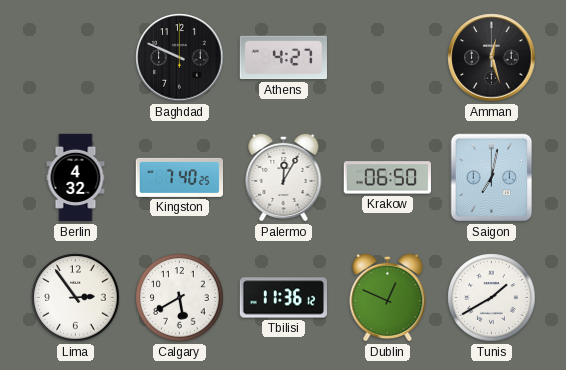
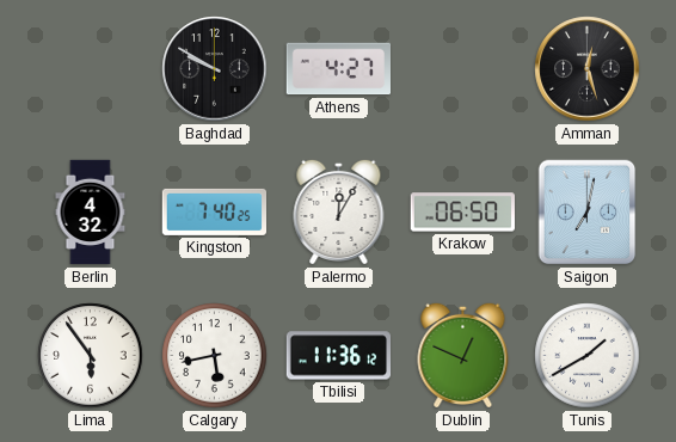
Baghdad: 9:49 -> 9:50 (215, 69)
Lima: 2:54 -> 5:54 (91, 356)
Calgary: 5:40 -> 5:43 (215, 356)
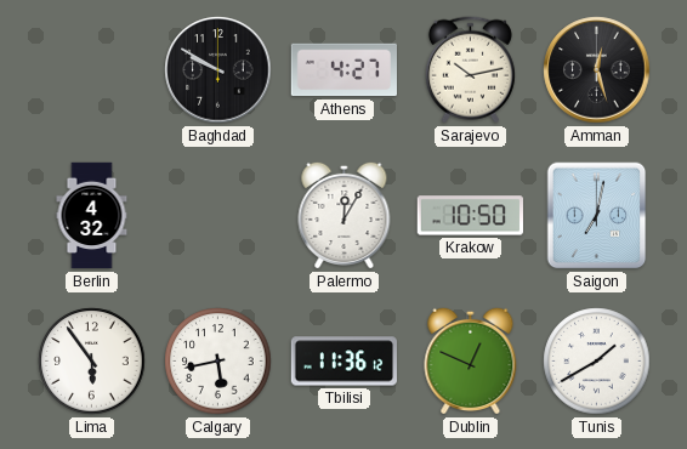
Sarajevo: none -> 10:13 (470, 70)
Kingston: 7:40 -> none (214, 211)
Krakow: 06:50 -> 10:50 (470, 216)
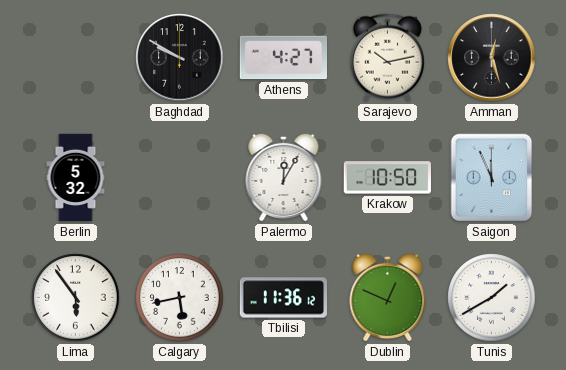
Berlin: 4:32 -> 5:32 (76, 178)
Saigon: 7:02 -> 11:56 (492, 178)
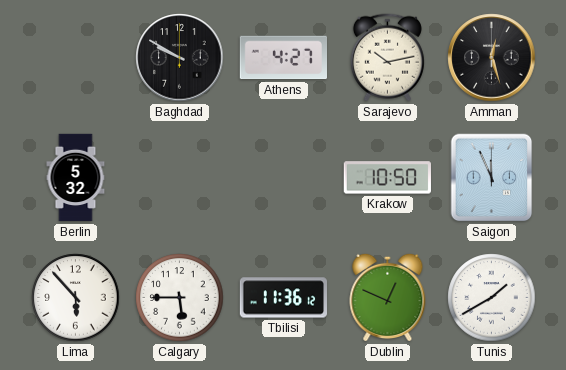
Palermo: 12:05 -> none (284, 177)
Lima: 5:54 -> 5:53 (76, 298)
Calgary: 5:43 -> 5:45 (180, 298)
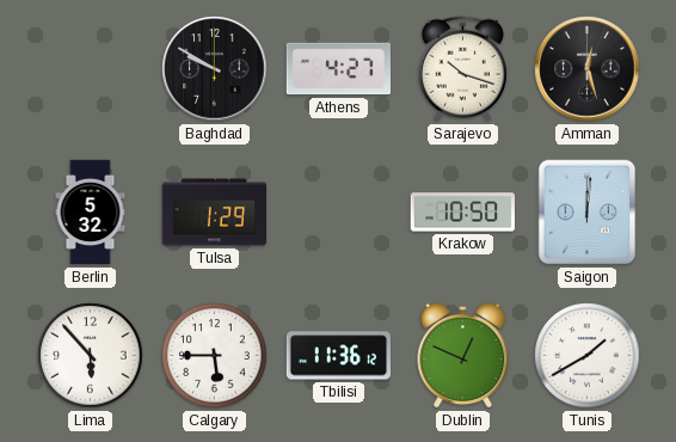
Sarajevo: 10:13 -> 10:18 (462, 69)
Tulsa: none -> 1:29 (215, 213)
Saigon: 11:56 -> 12:01 (588, 213)
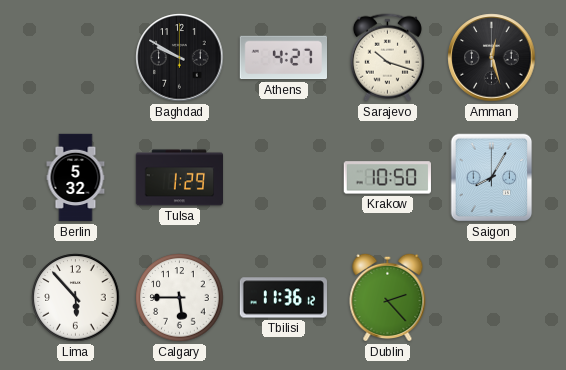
Saigon: 12:01 -> 8:05 (492, 178)
Dublin: 12:49 -> 2:23 (388, 297)
Tunis: 1:40 -> none (588, 356)
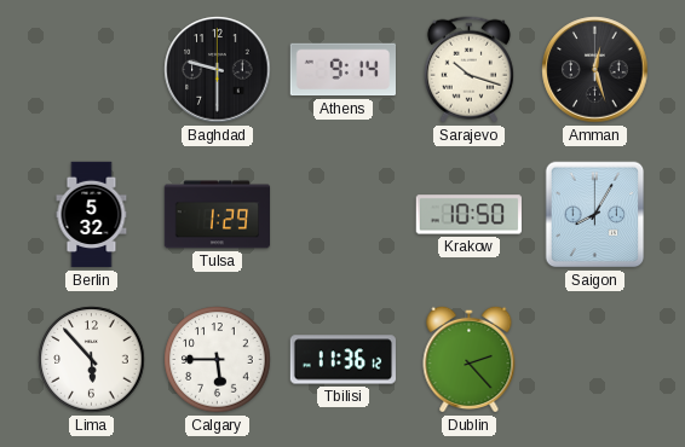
Baghdad: 9:50 -> 9:30 (218, 70)
Athens: 4:27 -> 9:14 (342, 70)
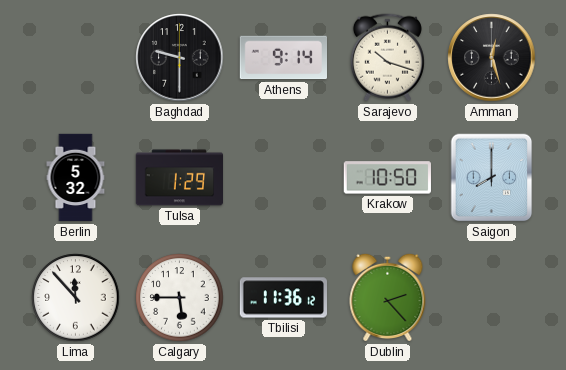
Saigon: 8:05 -> 8:00 (492, 178)
Lima: 5:53 -> 11:53 (76, 298)
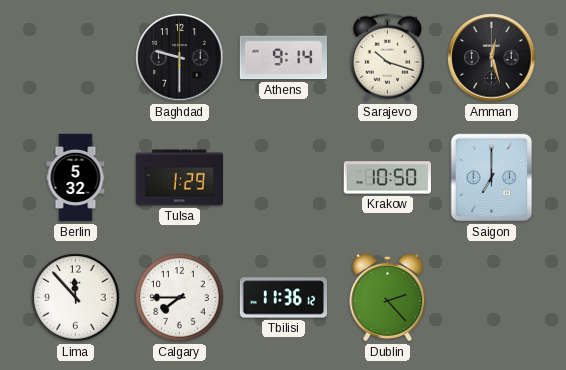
Saigon: 8:00 -> 7:00 (492, 178)
Calgary: 5:45 -> 7:45 (180, 298)
